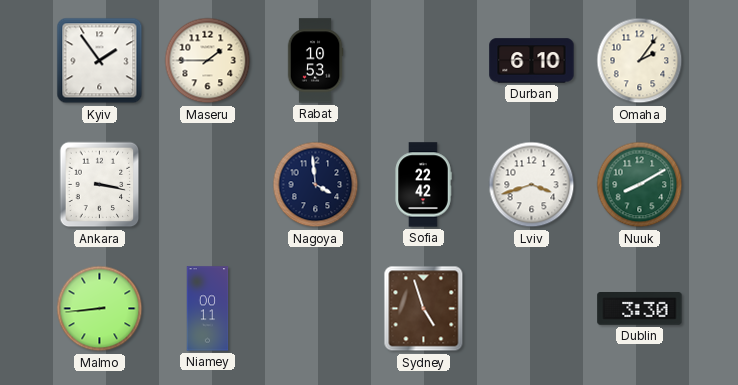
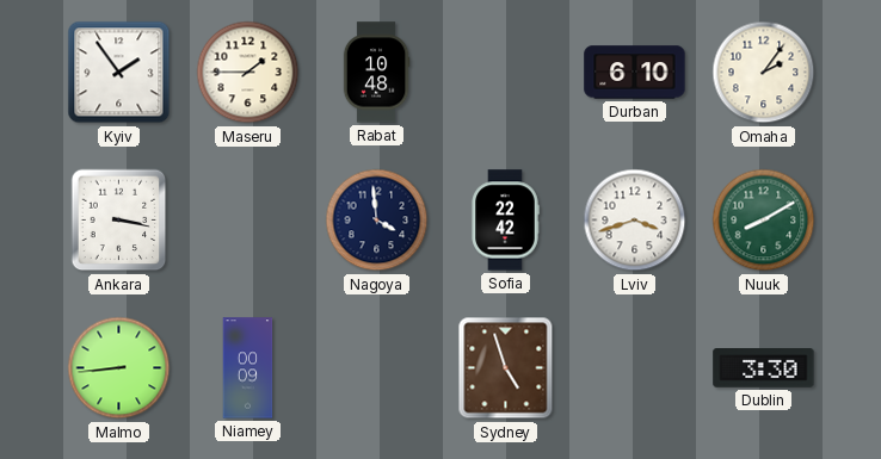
Rabat: 10:53 -> 10:48 (376, 73)
Niamey: 00:11 -> 00:09 (248, 368)
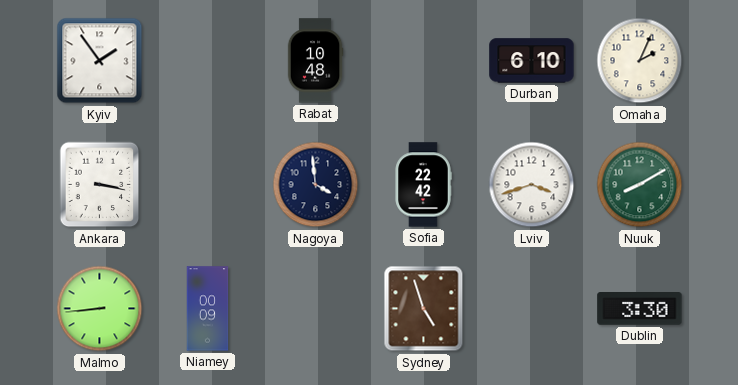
Maseru: 1:45 -> none (248, 73)
Omaha: 2:06 -> 2:04 (640, 61)
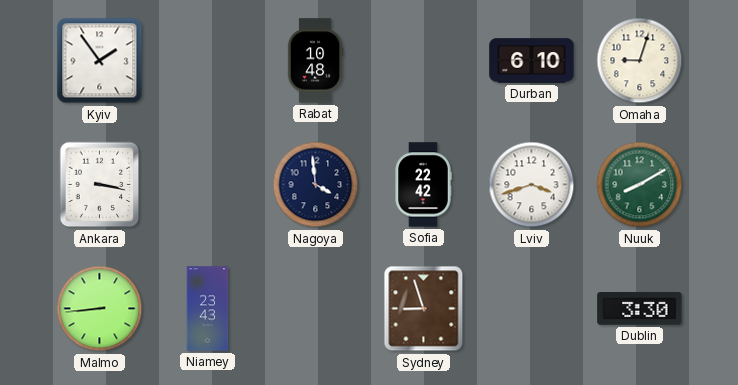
Omaha: 2:04 -> 9:03 (640, 61)
Niamey: 00:09 -> 23:43 (208, 309)
Sydney: 4:57 -> 8:57 (424, 309)
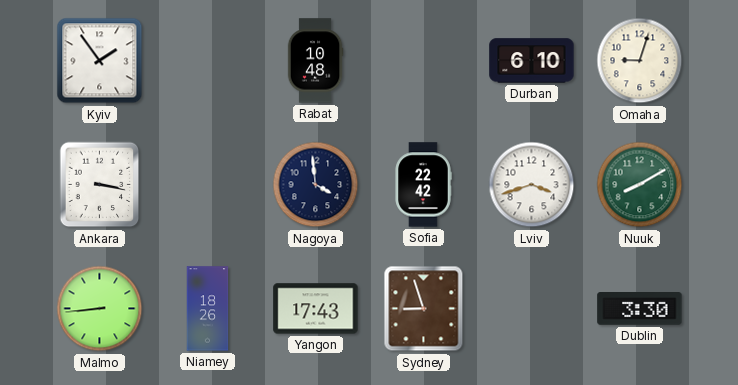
Niamey: 23:43 -> 18:26 (208, 309)
Yangon: none -> 17:43 (316, 309)
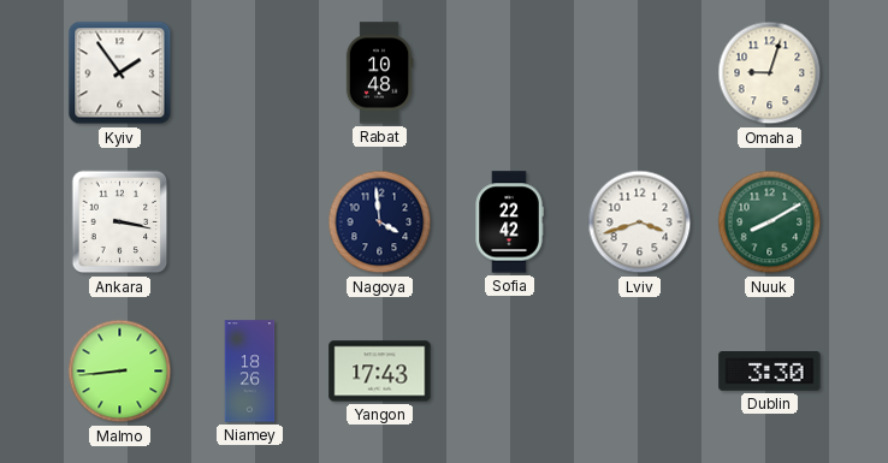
Durban: 6:10 -> none (532, 61)
Sydney: 8:57 -> none (424, 309)
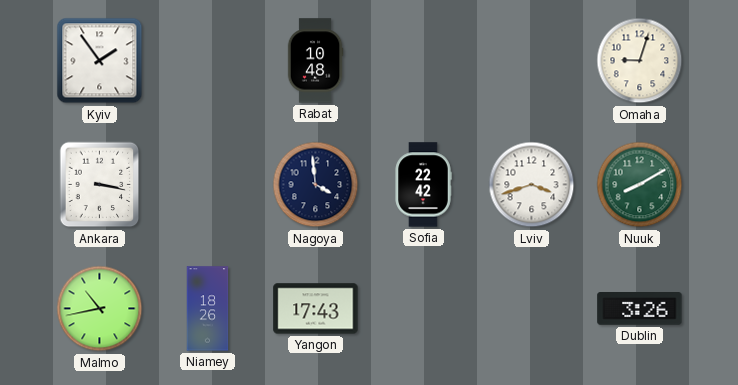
Malmo: 8:44 -> 10:43 (100, 309)
Dublin: 3:30 -> 3:26 (640, 309)
